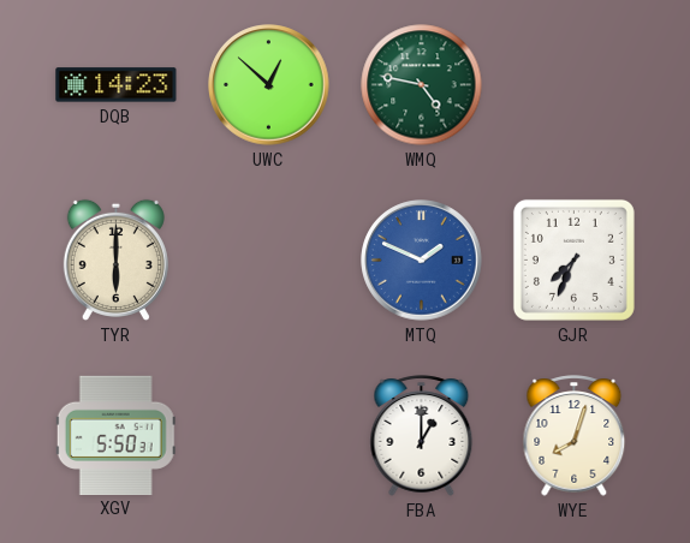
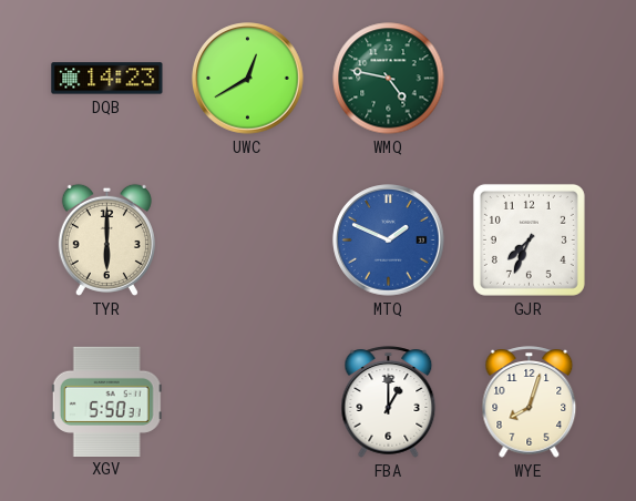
UWC: 12:52 -> 12:40 (248, 79)
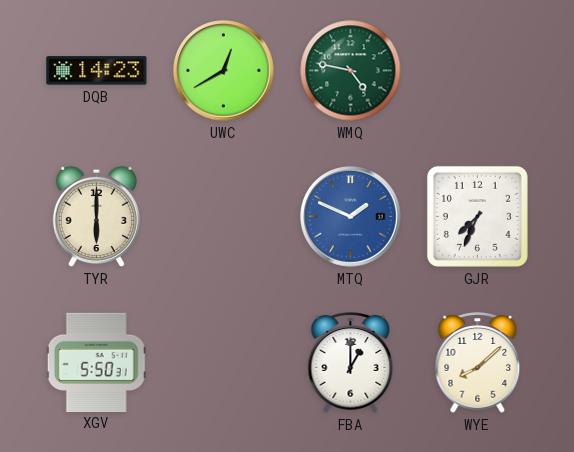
WYE: 8:03 -> 8:08 (478, 363)
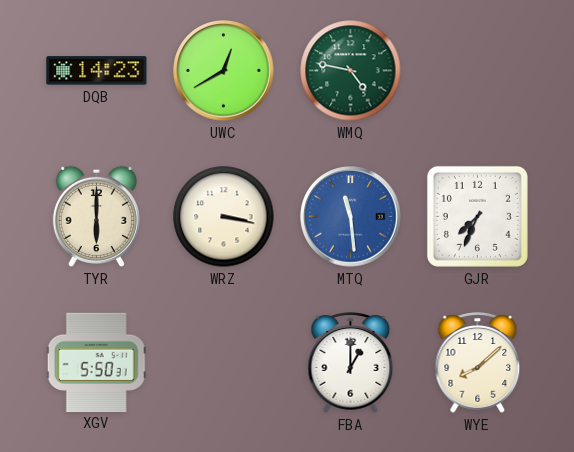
WRZ: none -> 3:17 (224, 217)
MTQ: 1:49 -> 11:29 (351, 217)
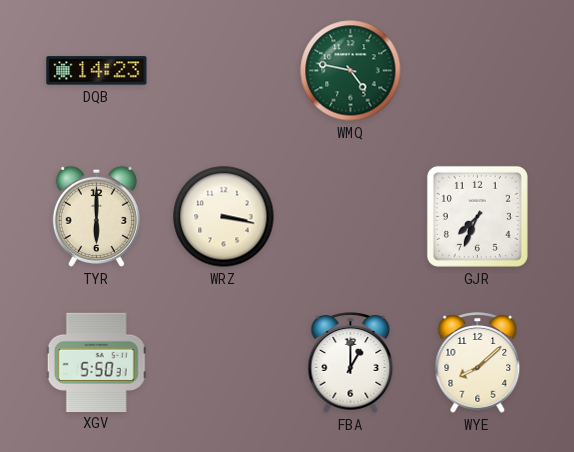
UWC: 12:40 -> none (224, 71)
MTQ: 11:29 -> none (351, 217)
